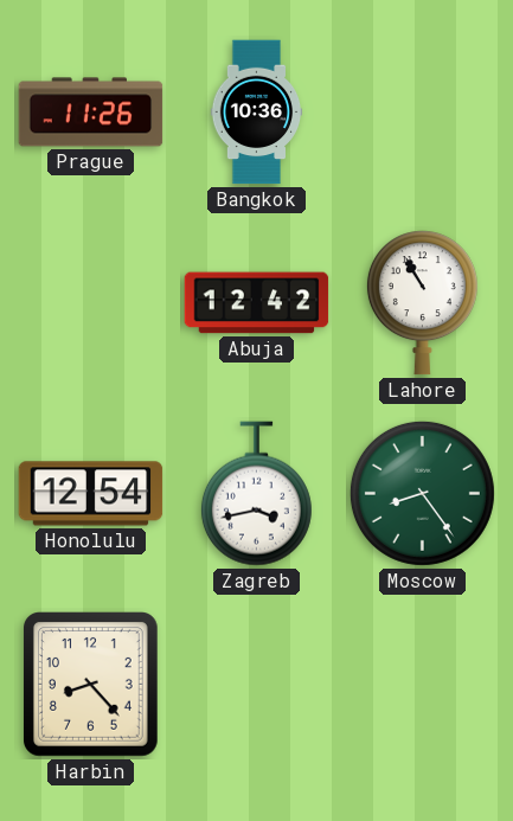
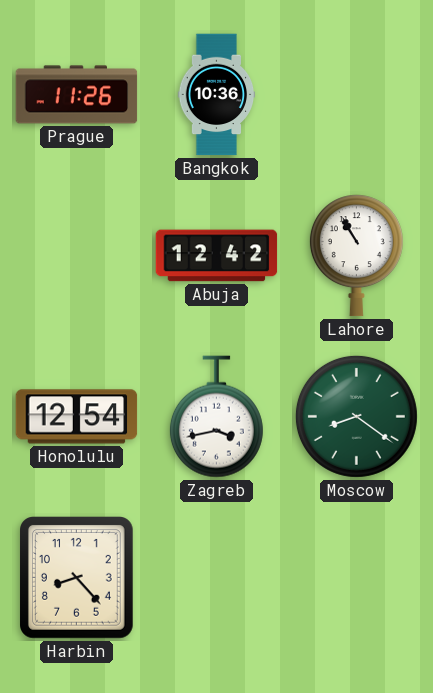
Moscow: 8:24 -> 8:21 (356, 416)
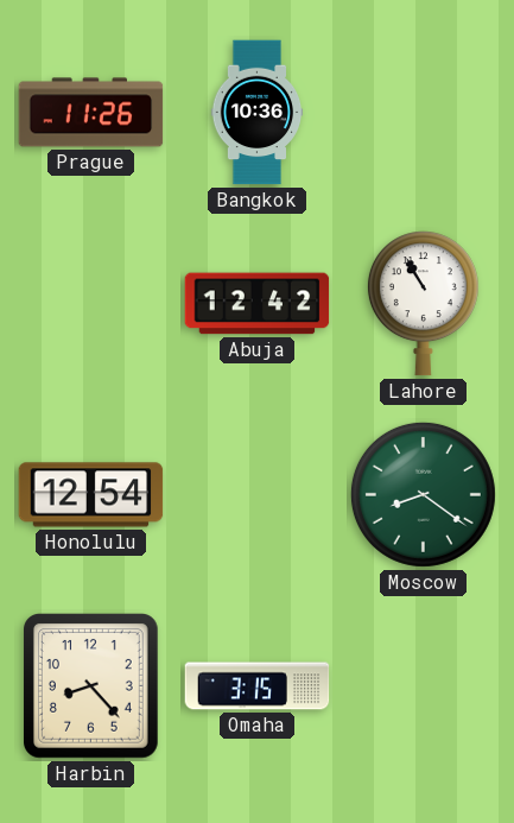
Zagreb: 3:43 -> none (216, 417)
Omaha: none -> 3:15 (258, 686)
